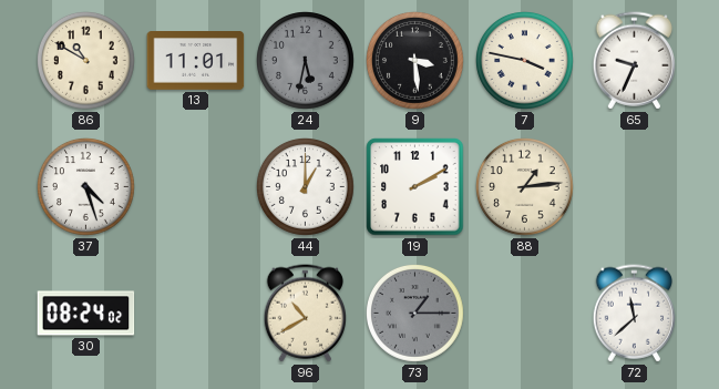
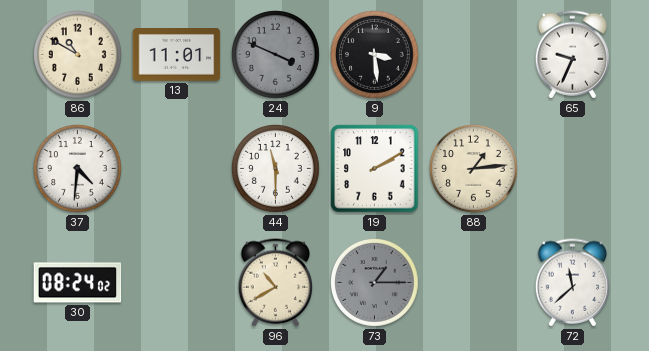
24: 5:32 -> 3:49 (276, 55)
7: 3:47 -> none (525, 61)
37: 4:27 -> 4:31 (78, 169)
44: 1:00 -> 11:30 (276, 169)
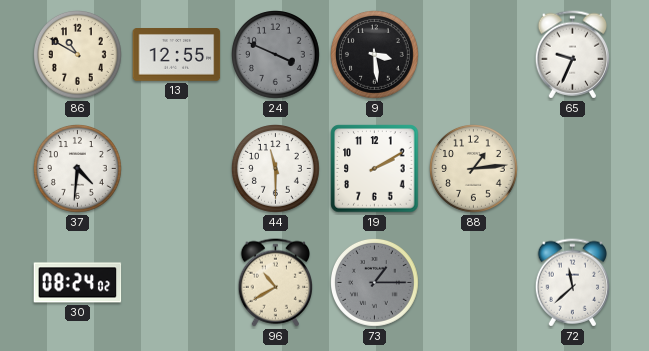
13: 11:01 -> 12:55 (177, 55)
